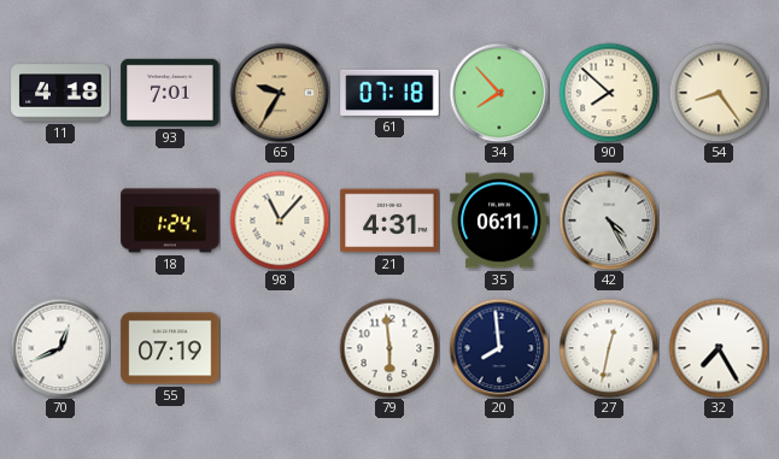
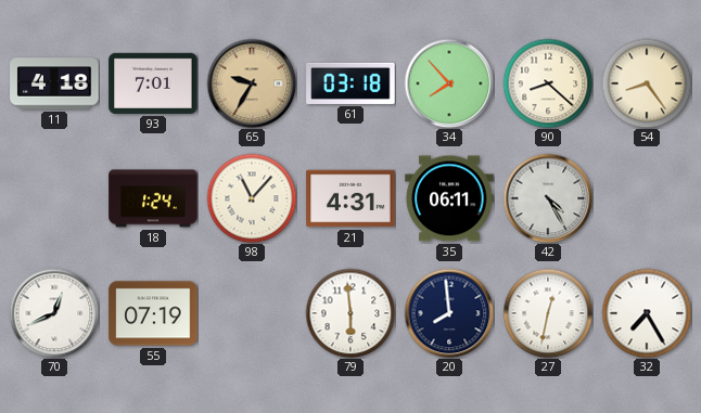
61: 07:18 -> 03:18 (351, 83)
90: 7:52 -> 8:22 (548, 83)
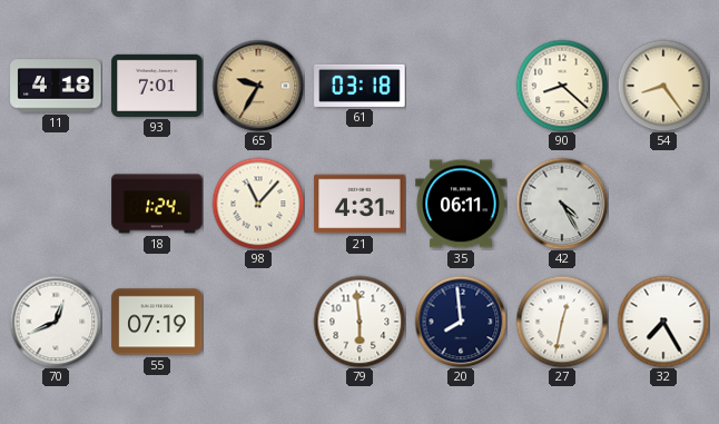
34: 7:53 -> none (449, 83)
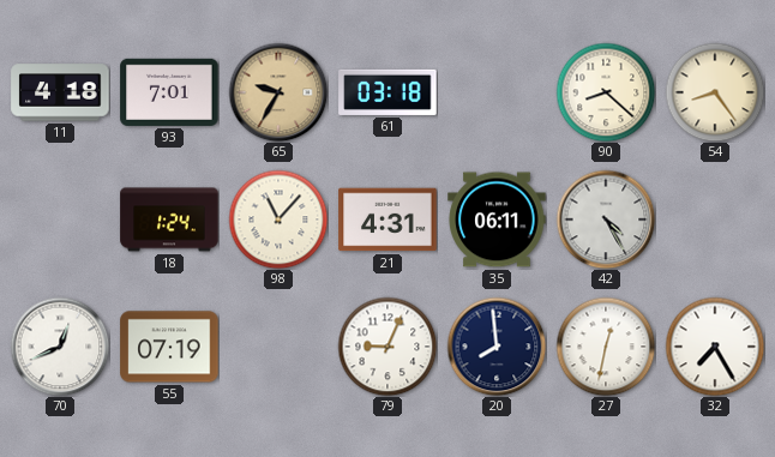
79: 5:59 -> 9:04 (387, 347)
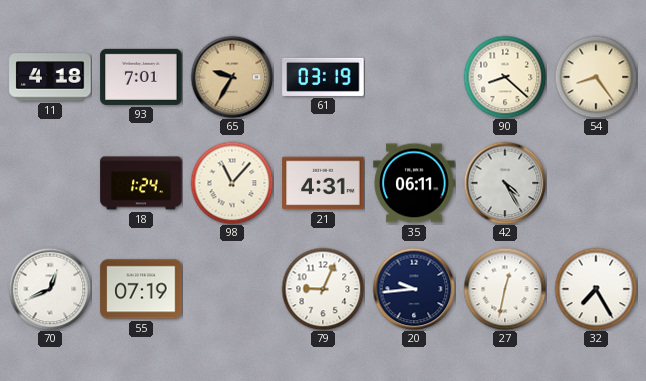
61: 03:18 -> 03:19 (323, 77)
20: 7:59 -> 9:44 (414, 289)
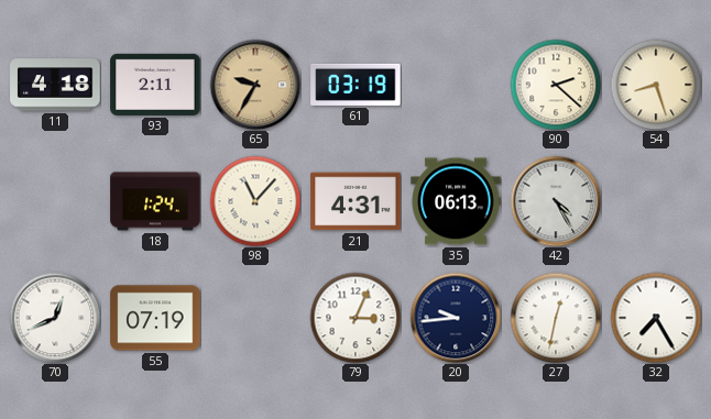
93: 7:01 -> 2:11 (155, 85)
90: 8:22 -> 2:22 (556, 85)
54: 8:24 -> 8:27 (656, 85)
35: 06:11 -> 06:13 (456, 201)
79: 9:04 -> 3:04 (355, 318)
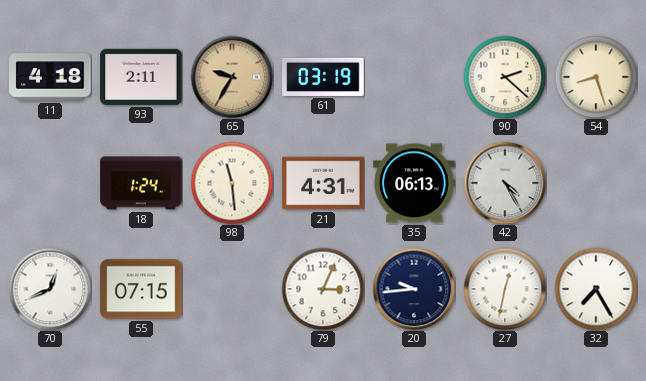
98: 11:07 -> 11:29 (232, 183)
55: 07:19 -> 07:15 (141, 289)
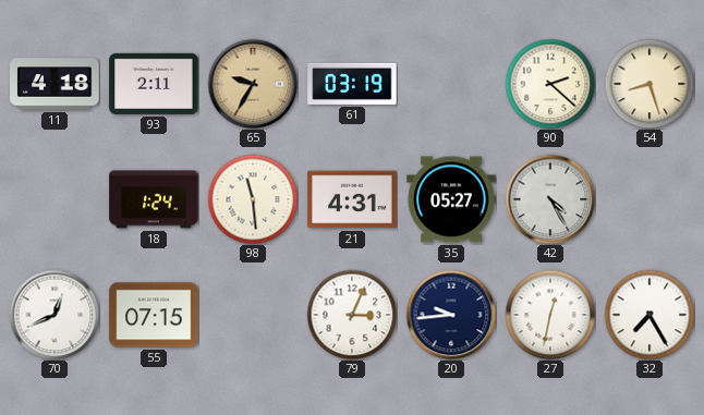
35: 06:13 -> 05:27 (451, 199)
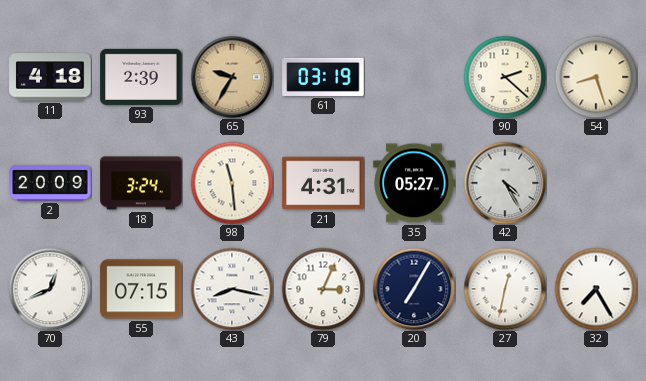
93: 2:11 -> 2:39 (141, 77)
2: none -> 20:09 (50, 183)
18: 1:24 -> 3:24 (141, 183)
43: none -> 8:17 (232, 289)
20: 9:44 -> 7:05 (414, 289)
